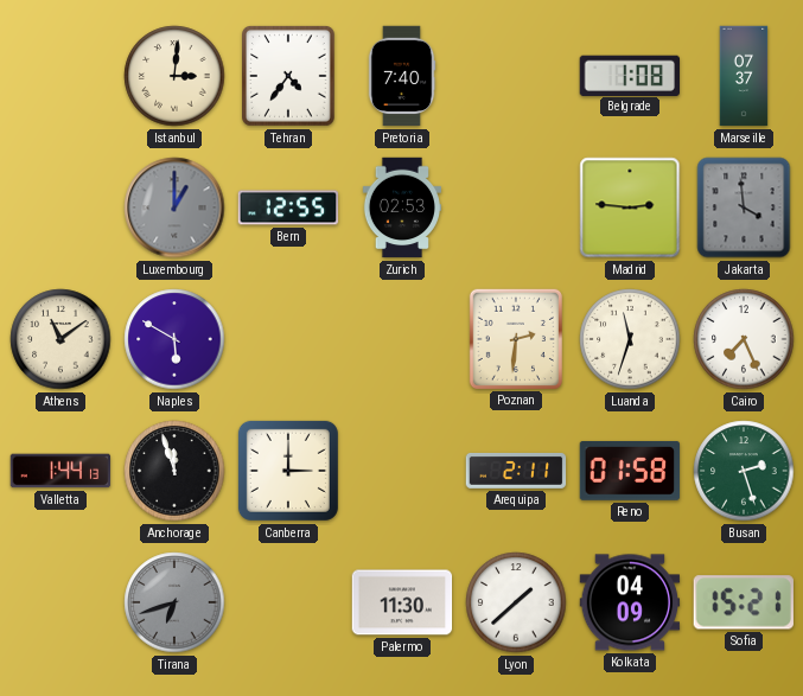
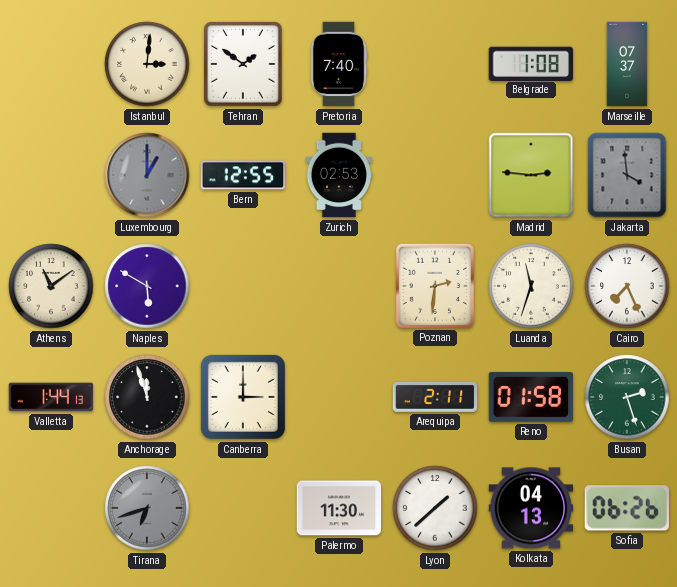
Tehran: 4:36 -> 1:51 (244, 65)
Kolkata: 04:09 -> 04:13 (531, 508)
Sofia: 15:21 -> 06:26 (627, 508)
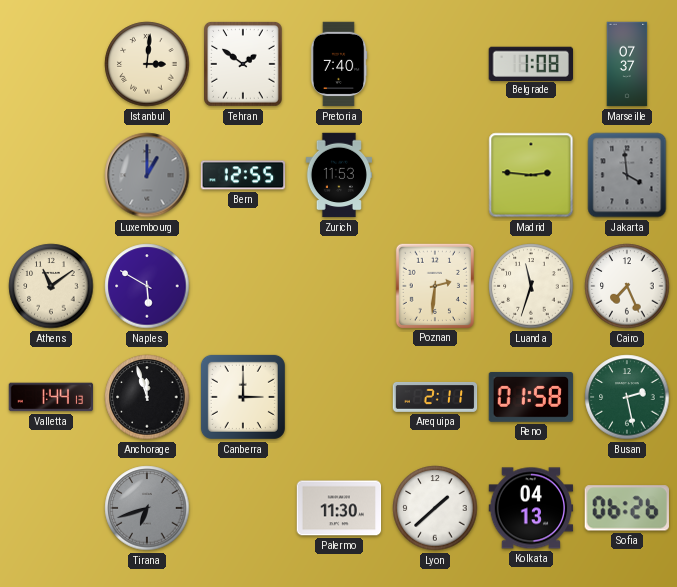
Zurich: 02:53 -> 11:53 (338, 175)
Busan: 2:27 -> 2:28 (627, 397)
